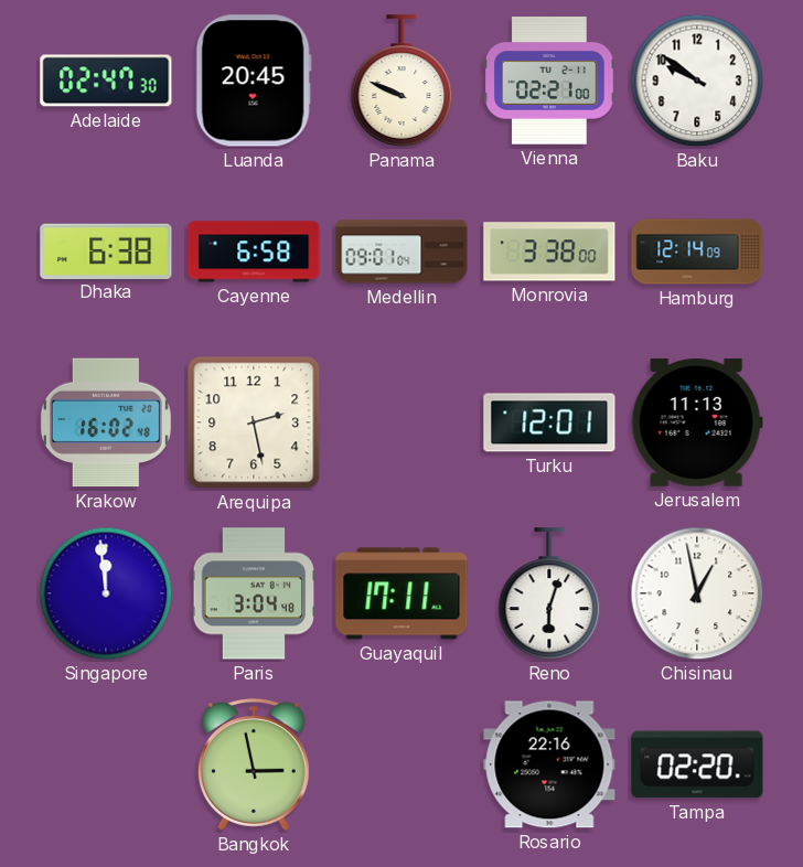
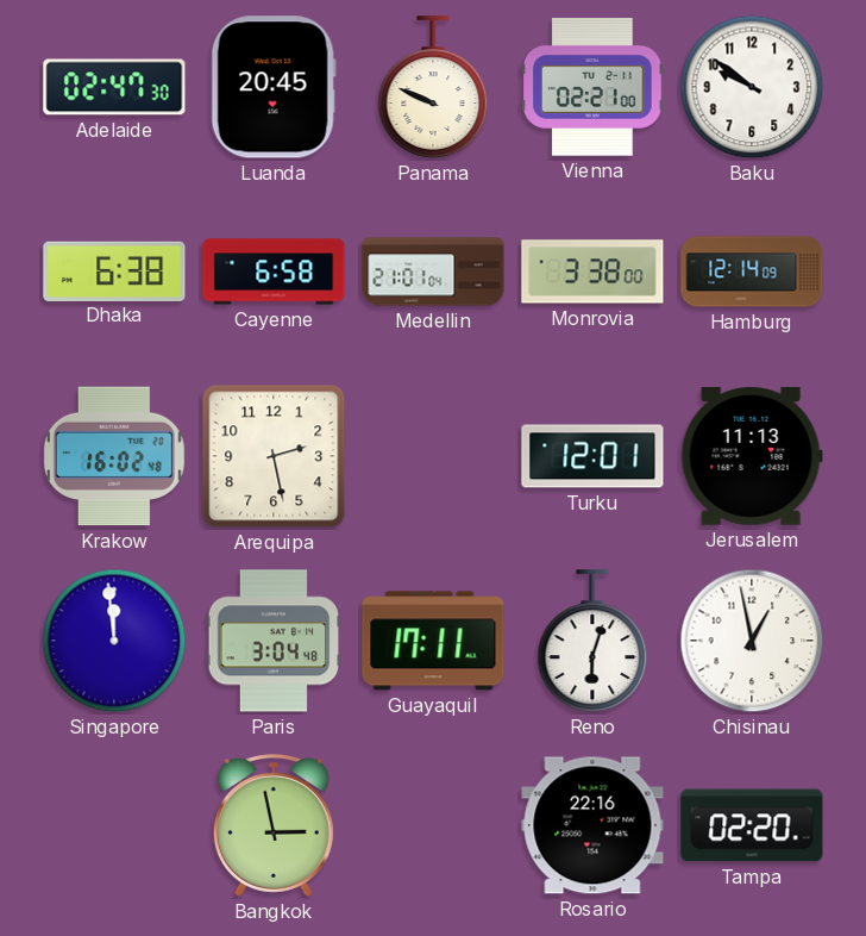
Medellin: 09:01 -> 21:01 (433, 272)
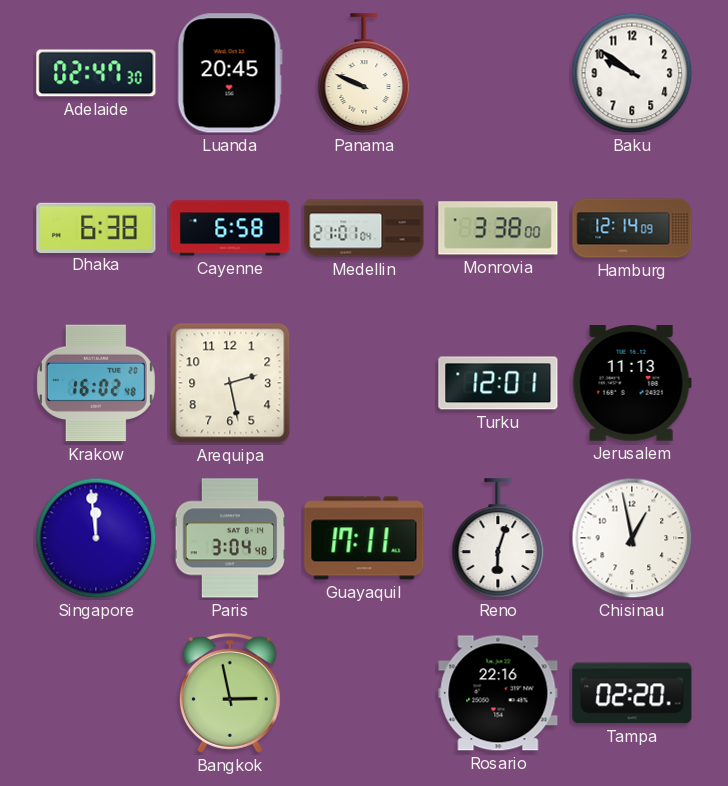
Vienna: 02:21 -> none (594, 88)
